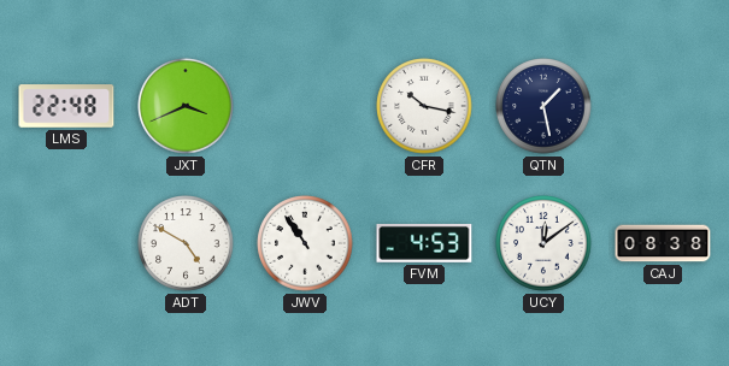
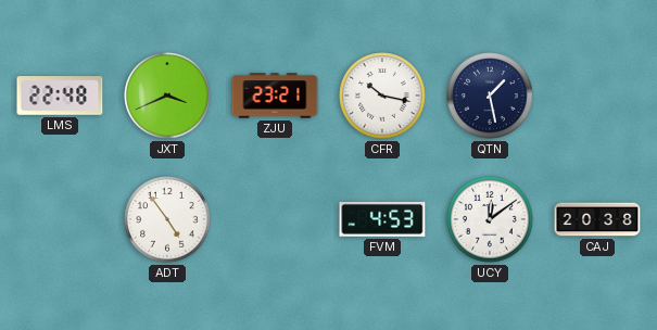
ZJU: none -> 23:21 (275, 96)
ADT: 4:50 -> 4:54 (167, 219)
JWV: 10:54 -> none (305, 243)
CAJ: 08:38 -> 20:38 (597, 219)
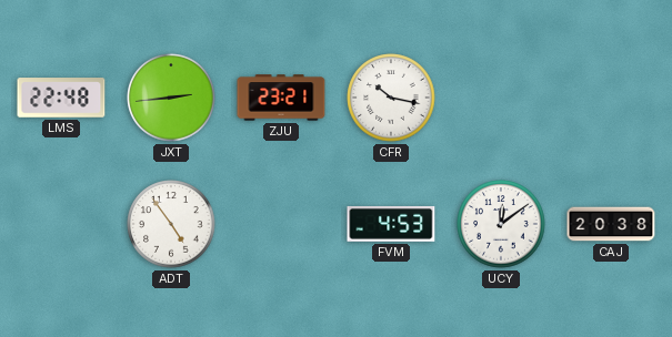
JXT: 3:41 -> 2:44 (171, 98)
QTN: 1:28 -> none (490, 96)
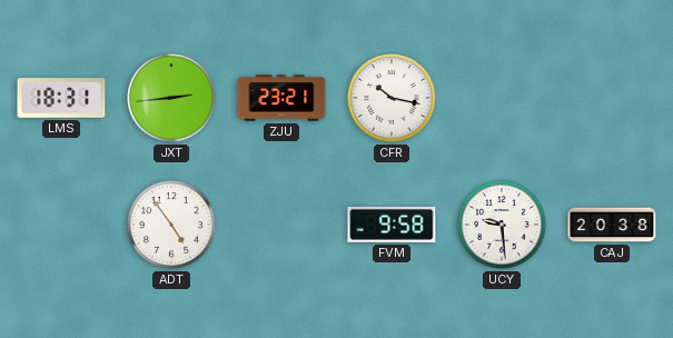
LMS: 22:48 -> 18:31 (61, 98)
FVM: 4:53 -> 9:58 (392, 225)
UCY: 12:09 -> 9:29 (502, 225)
